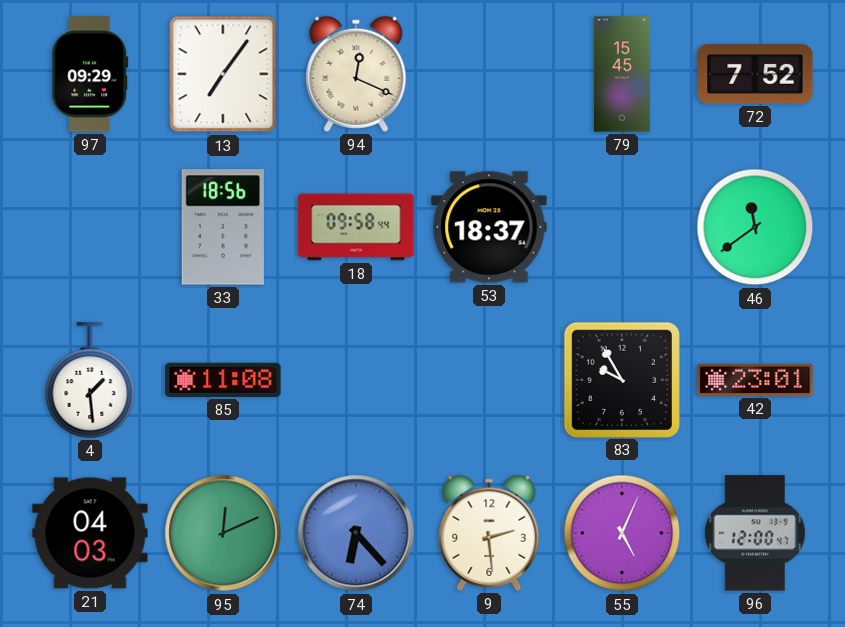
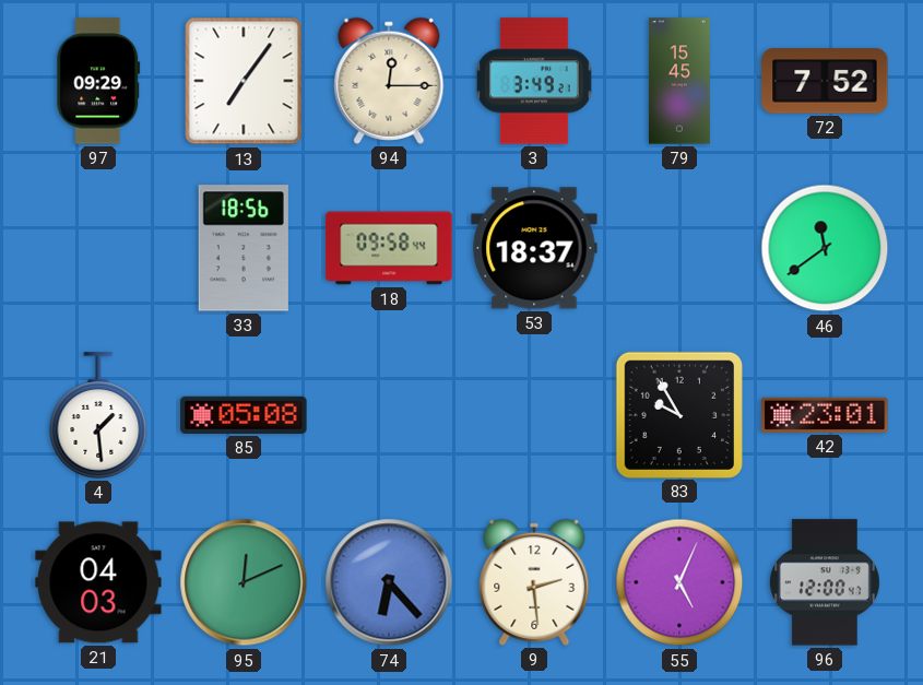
94: 12:19 -> 12:15 (389, 81)
3: none -> 3:49 (534, 81)
85: 11:08 -> 05:08 (244, 415)
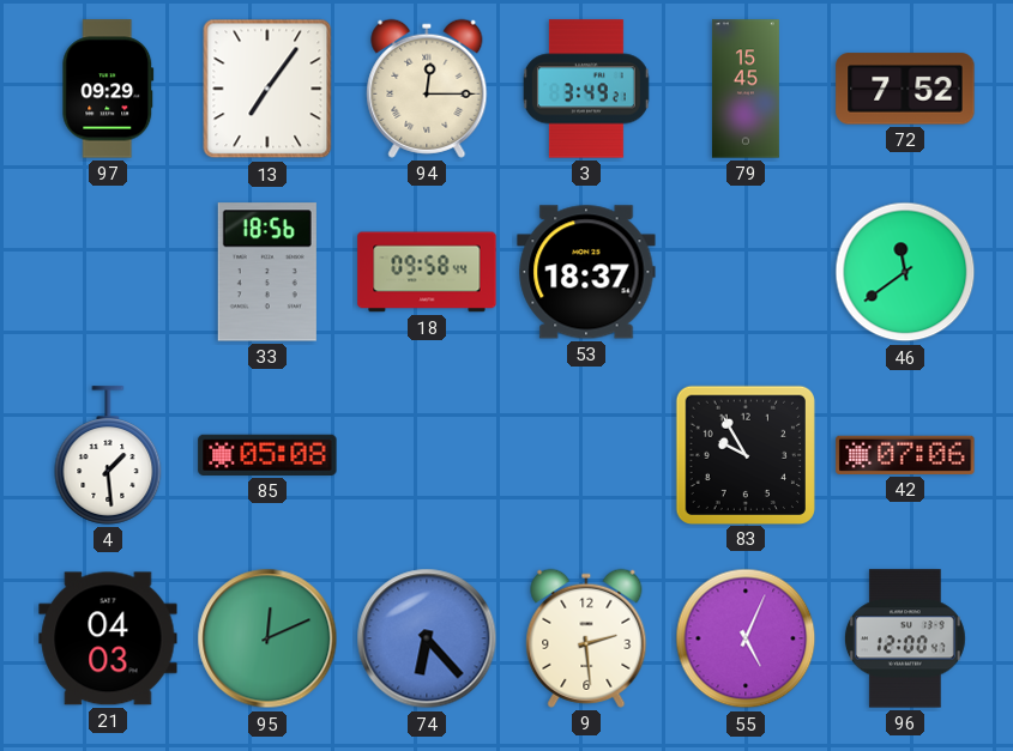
42: 23:01 -> 07:06 (905, 455)
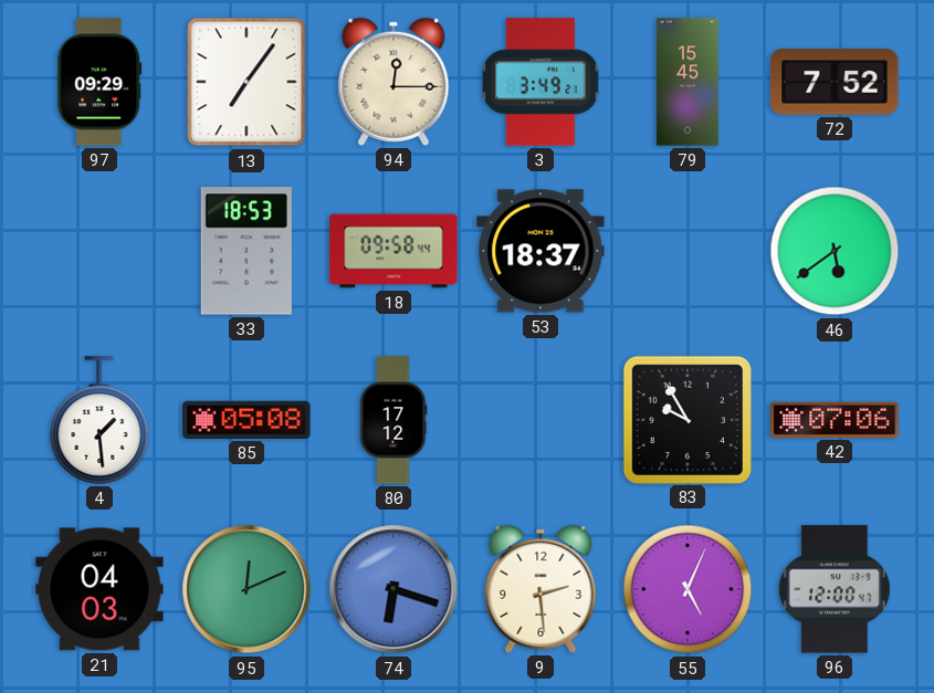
33: 18:56 -> 18:53 (246, 251)
46: 11:39 -> 5:39 (835, 251)
80: none -> 17:12 (393, 420)
74: 6:23 -> 6:18 (393, 589)
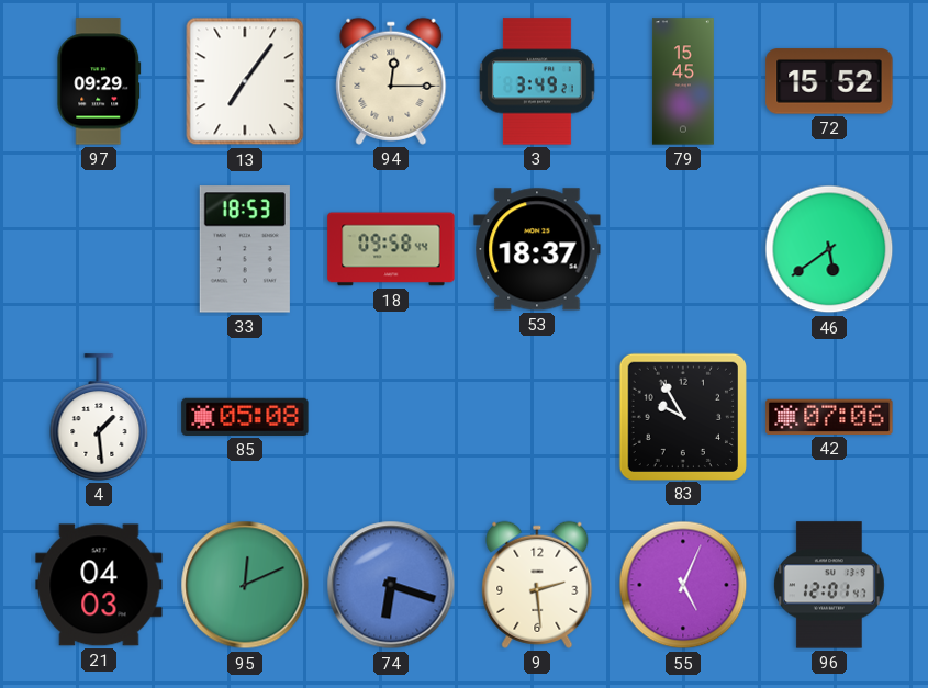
72: 7:52 -> 15:52 (829, 81)
80: 17:12 -> none (393, 420)
96: 12:00 -> 12:01 (829, 585)
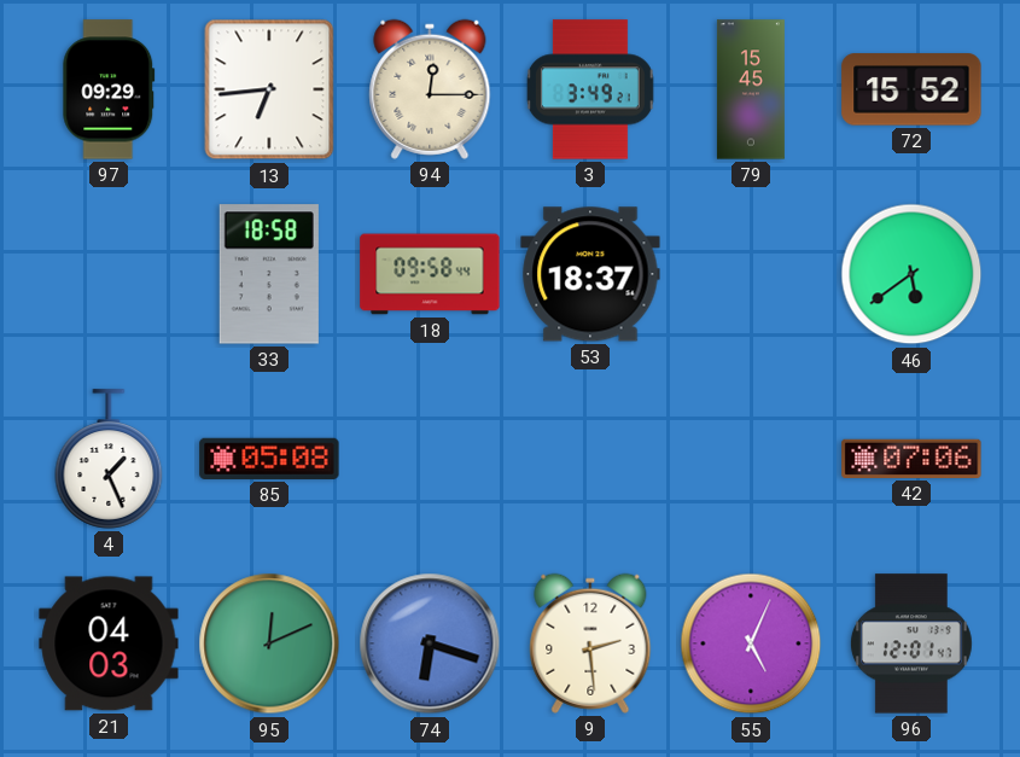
13: 7:06 -> 6:44 (269, 89)
33: 18:53 -> 18:58 (269, 274)
4: 1:29 -> 1:26 (109, 459)
83: 9:55 -> none (682, 416)
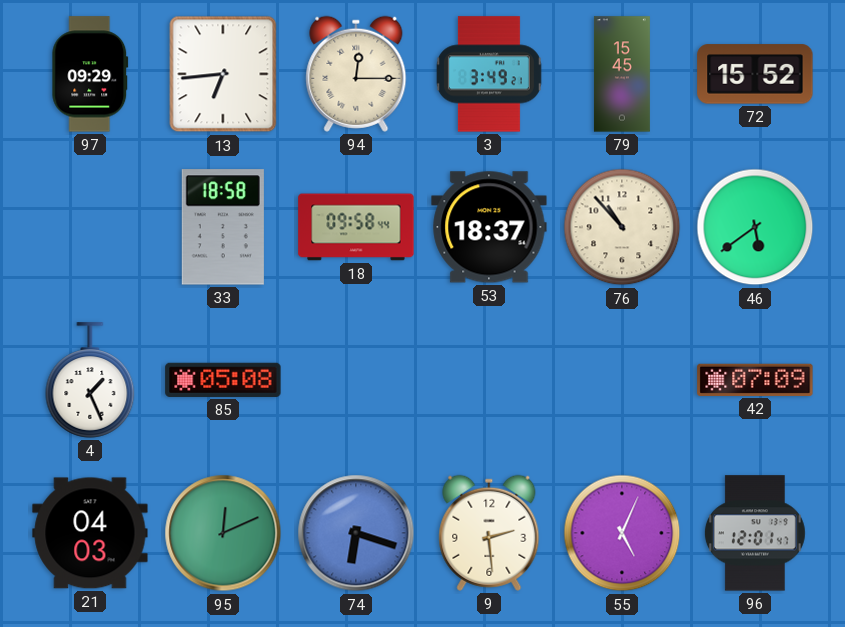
76: none -> 10:53 (622, 227)
42: 07:06 -> 07:09 (755, 380)
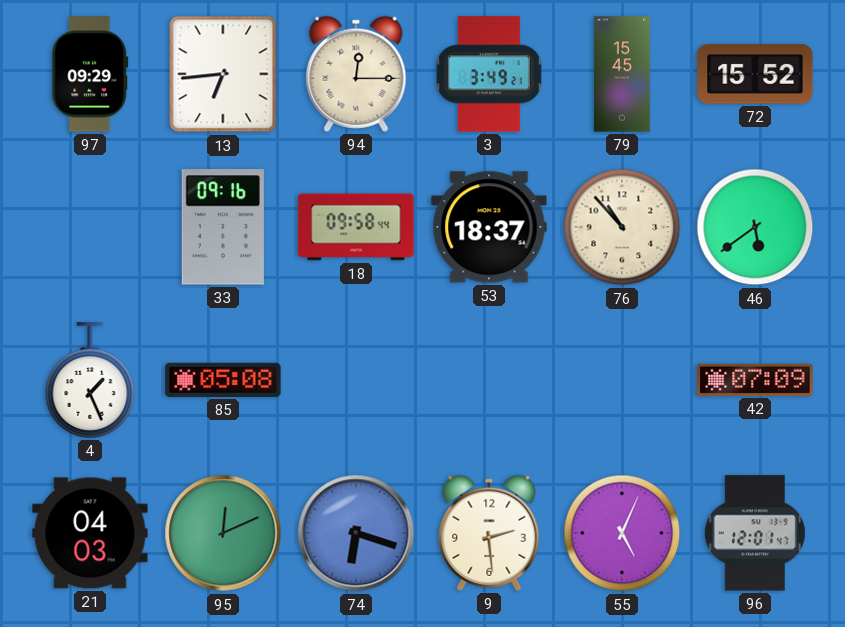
33: 18:58 -> 09:16 (223, 227)
